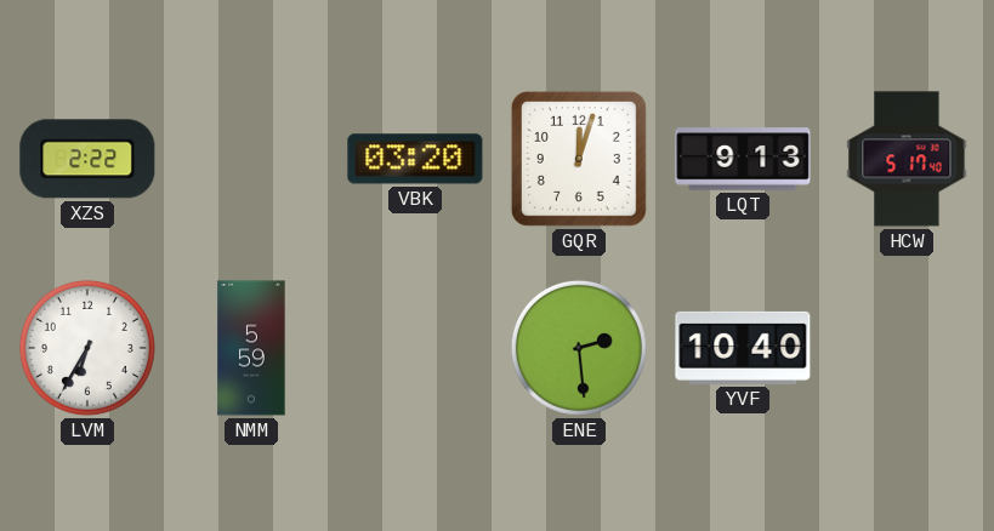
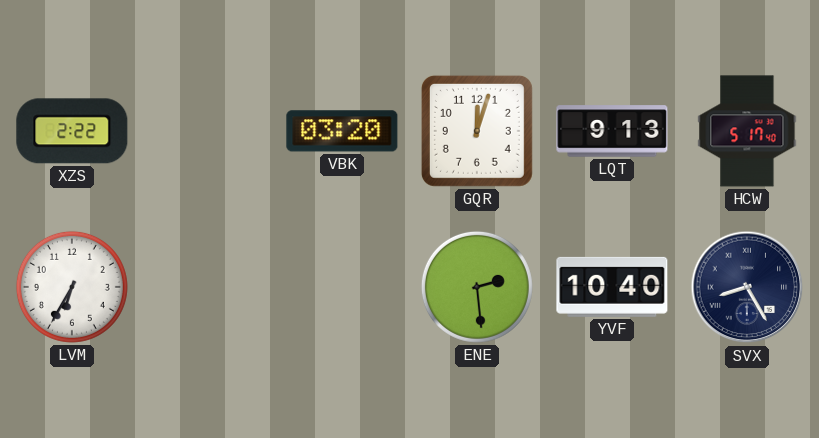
NMM: 5:59 -> none (251, 348)
SVX: none -> 8:25 (747, 287)
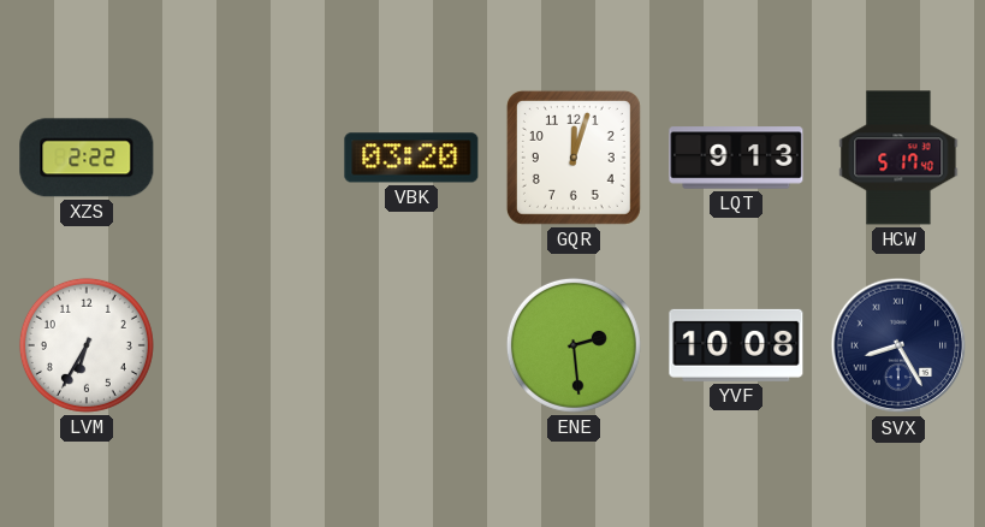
YVF: 10:40 -> 10:08 (736, 345)
